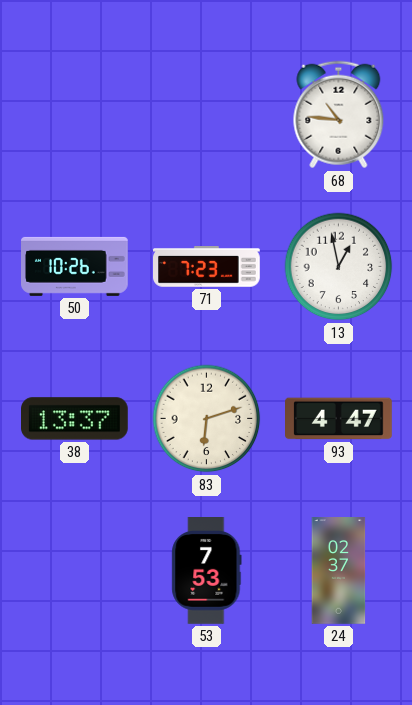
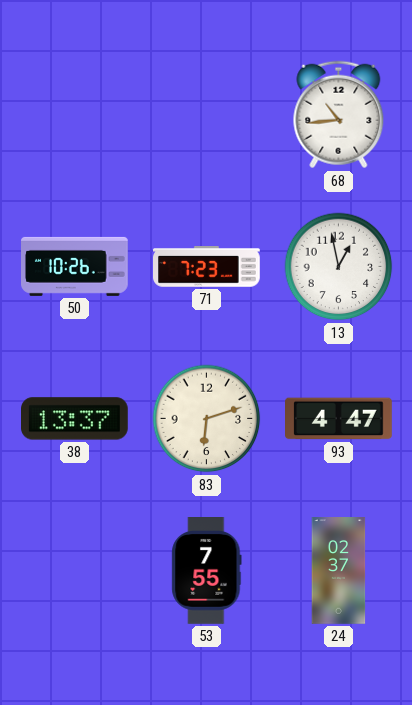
68: 10:46 -> 10:44 (339, 115)
53: 7:53 -> 7:55 (207, 571)
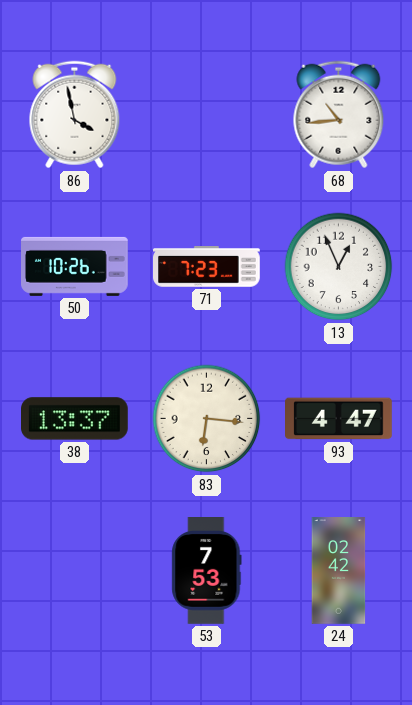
86: none -> 3:58 (75, 115)
13: 12:58 -> 12:56 (339, 267)
83: 6:12 -> 6:16 (207, 419)
53: 7:55 -> 7:53 (207, 571)
24: 02:37 -> 02:42 (339, 571)
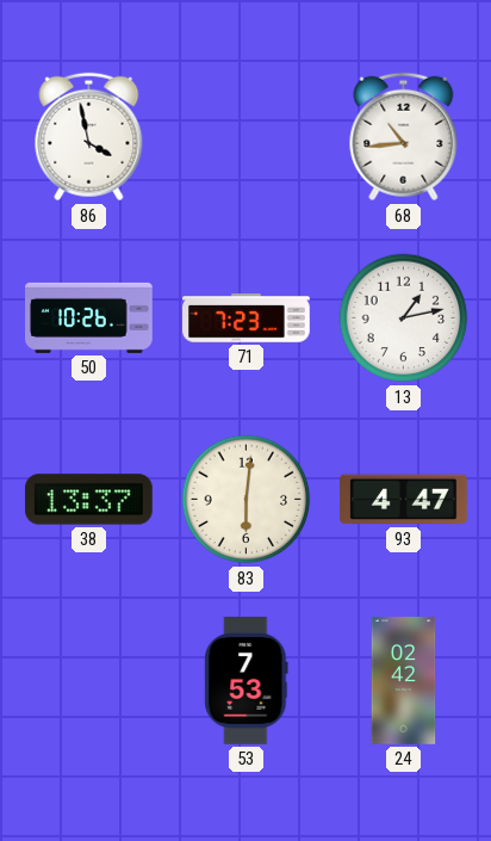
13: 12:56 -> 1:13 (404, 319)
83: 6:16 -> 6:01 (247, 500)
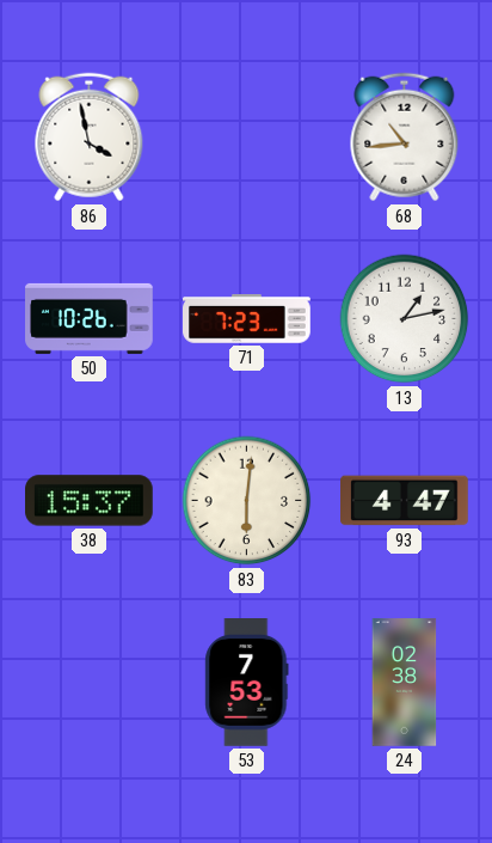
38: 13:37 -> 15:37 (90, 501)
24: 02:42 -> 02:38 (405, 683)
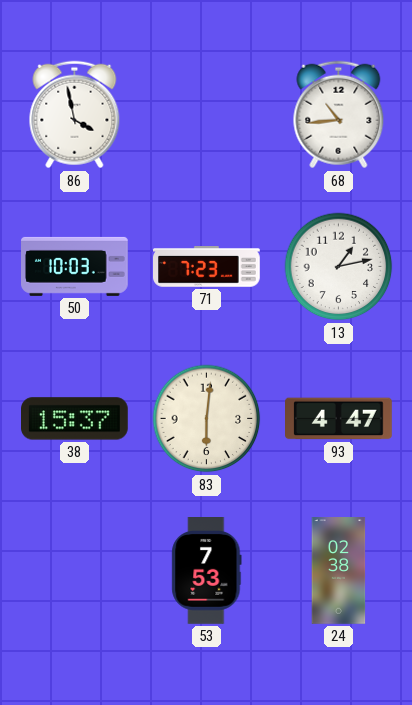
50: 10:26 -> 10:03 (75, 266)
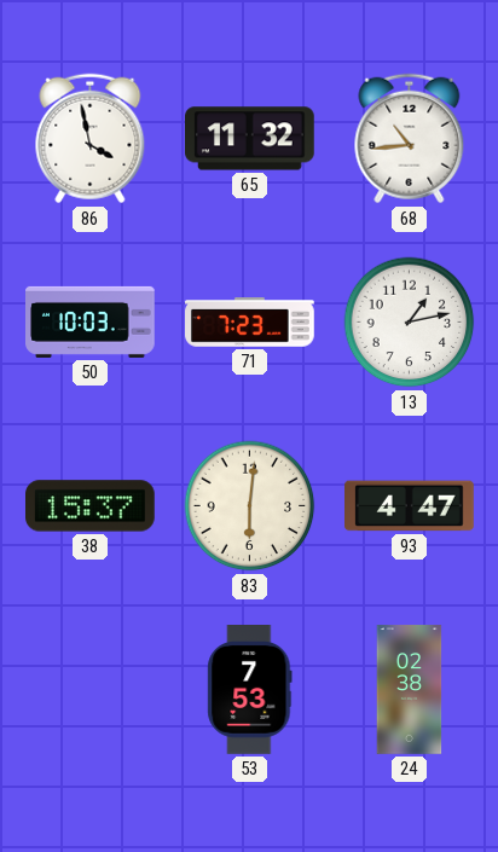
65: none -> 11:32 (250, 139)
